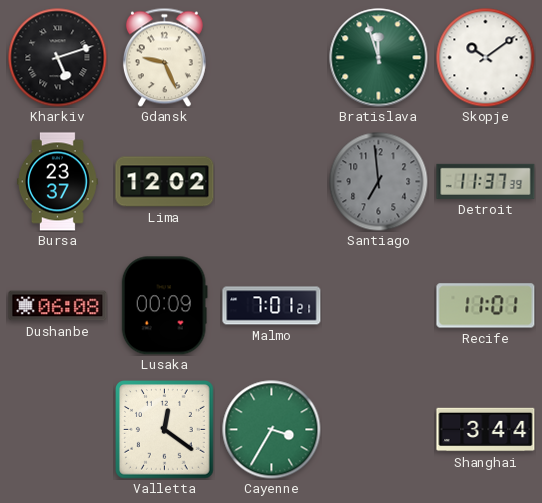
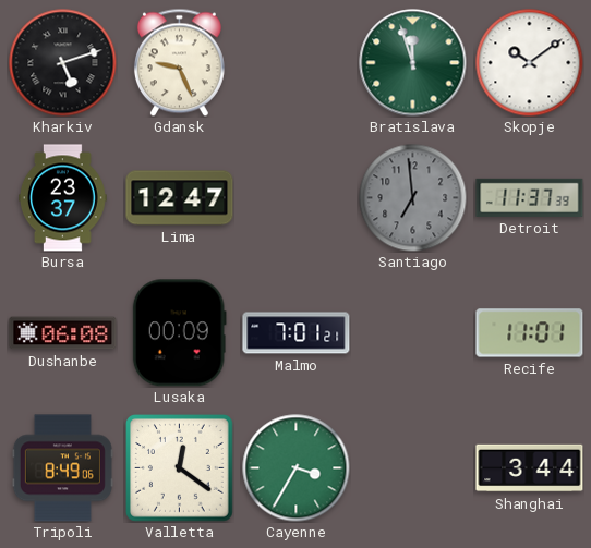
Lima: 12:02 -> 12:47 (180, 198)
Tripoli: none -> 8:49 (62, 468)
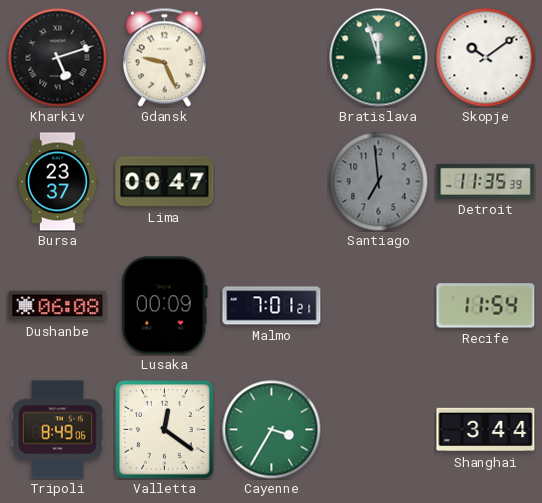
Lima: 12:47 -> 00:47 (165, 182)
Detroit: 11:37 -> 11:35 (486, 181)
Recife: 11:01 -> 11:54 (486, 306)
